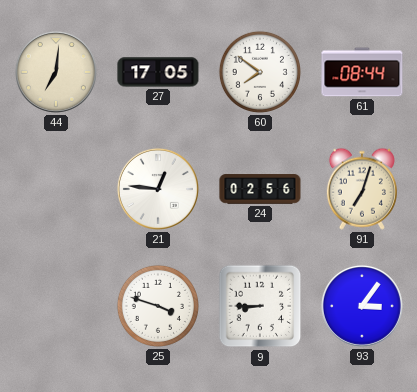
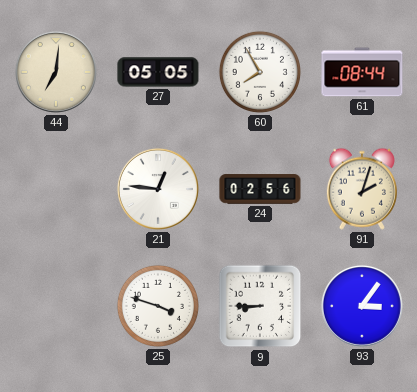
27: 17:05 -> 05:05 (158, 72)
60: 7:51 -> 7:55 (260, 72)
91: 7:03 -> 2:03 (362, 189)
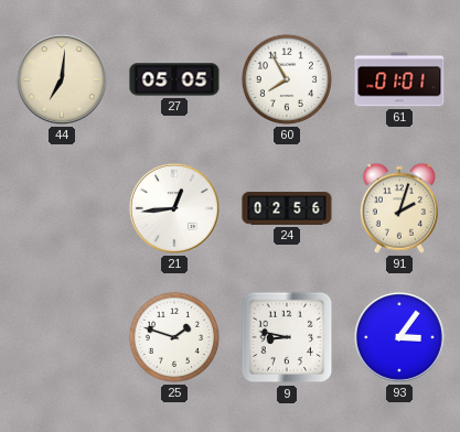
61: 08:44 -> 01:01 (399, 79)
21: 12:46 -> 12:44 (174, 208)
25: 3:48 -> 1:48 (174, 337)
9: 8:45 -> 8:47 (287, 337)
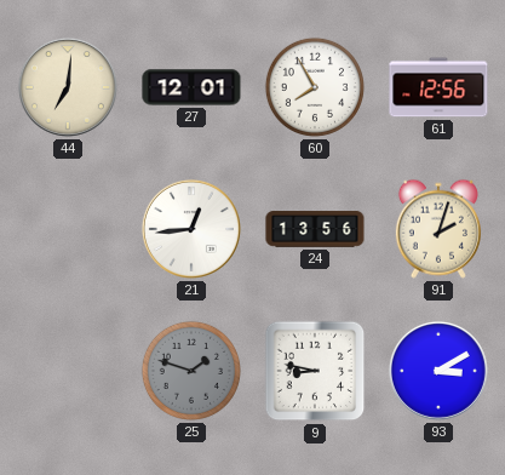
27: 05:05 -> 12:01 (191, 87)
61: 01:01 -> 12:56 (438, 87)
24: 02:56 -> 13:56 (315, 229)
25 dial: white -> grey (191, 371)
93: 3:06 -> 3:10 (438, 371)
